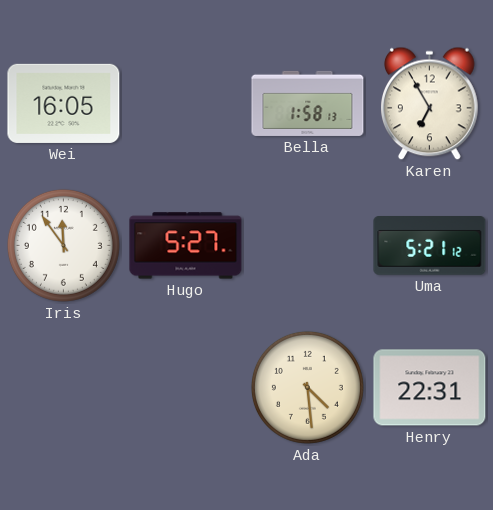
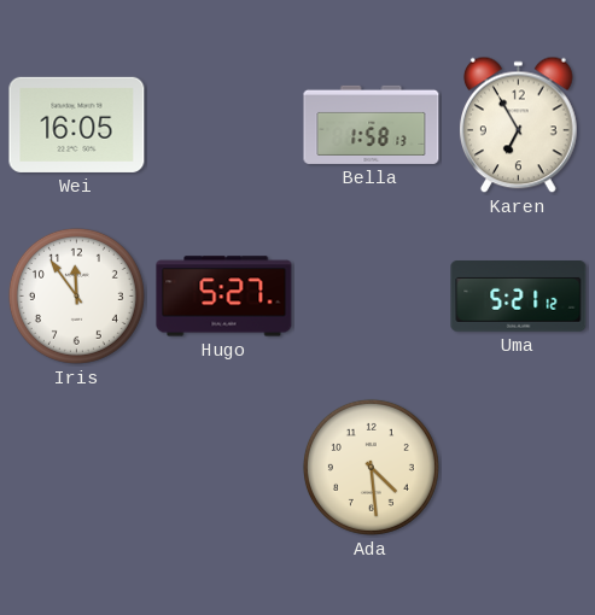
Henry: 22:31 -> none (430, 388)
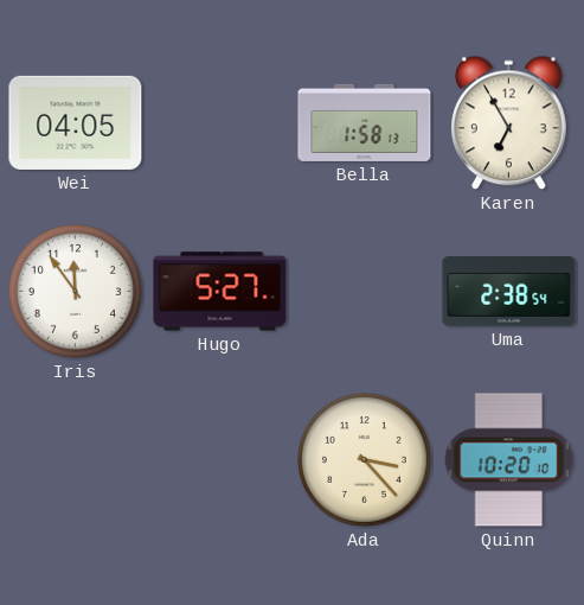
Wei: 16:05 -> 04:05 (76, 122)
Uma: 5:21 -> 2:38 (509, 292)
Ada: 4:29 -> 3:23 (364, 459)
Quinn: none -> 10:20 (509, 460)
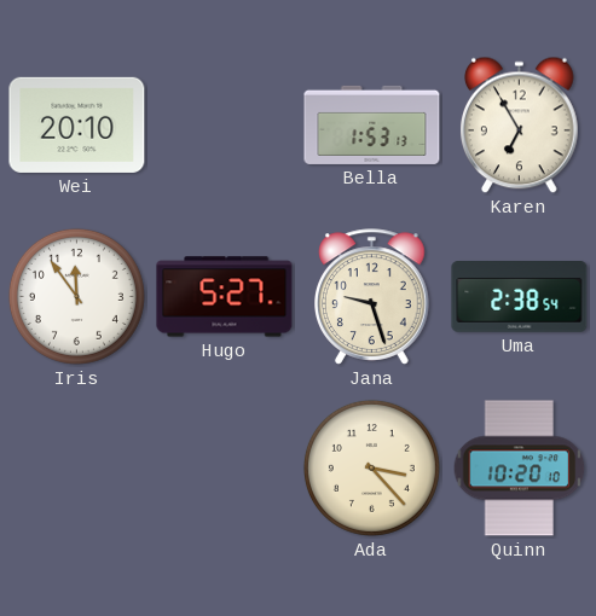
Wei: 04:05 -> 20:10 (77, 124)
Bella: 1:58 -> 1:53 (372, 124)
Jana: none -> 9:27 (372, 297)
